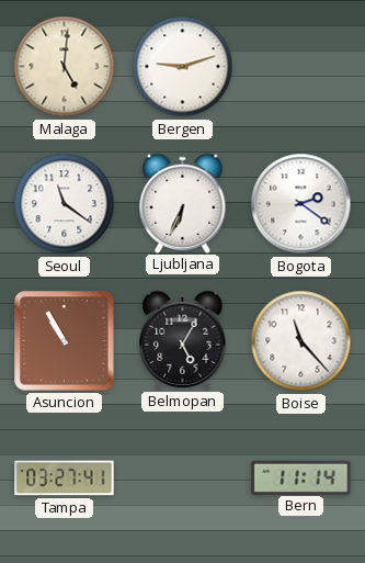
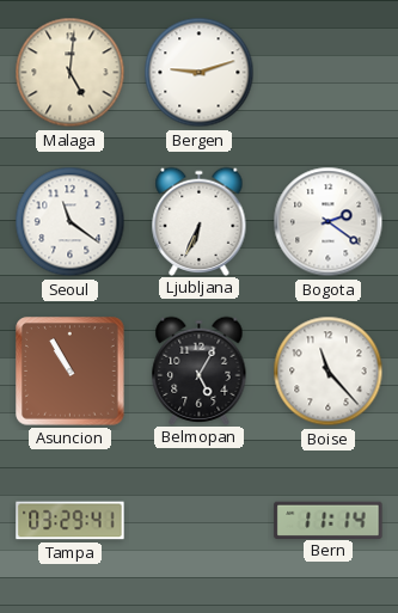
Tampa: 03:27 -> 03:29 (71, 521)
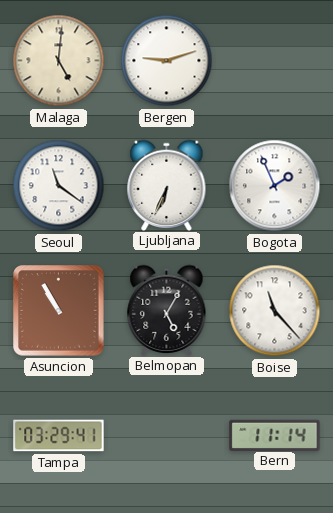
Bogota: 2:21 -> 1:56 (275, 186)
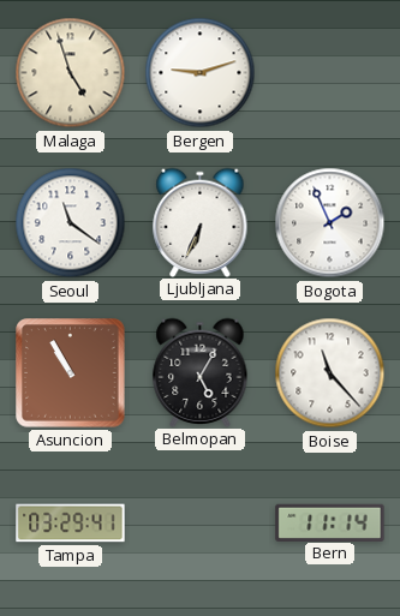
Malaga: 5:01 -> 4:57 (71, 73)
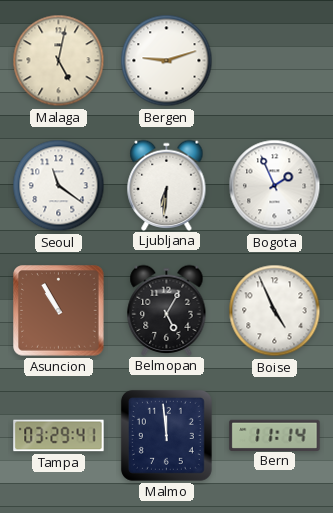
Malaga: 4:57 -> 5:02 (59, 61)
Ljubljana: 6:34 -> 6:31 (167, 185)
Boise: 11:23 -> 4:56 (275, 311)
Malmo: none -> 11:59 (166, 435)
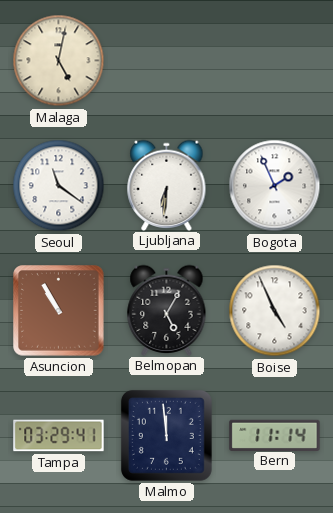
Bergen: 9:12 -> none (167, 61)
